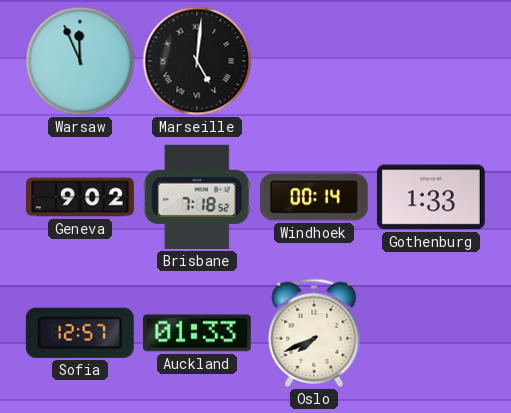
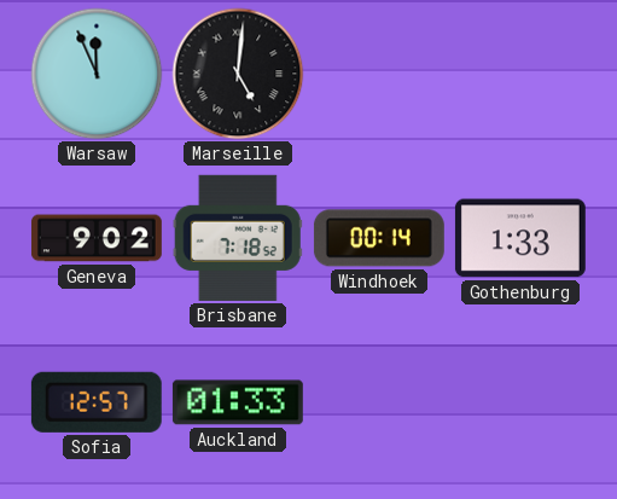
Oslo: 7:41 -> none (314, 333)
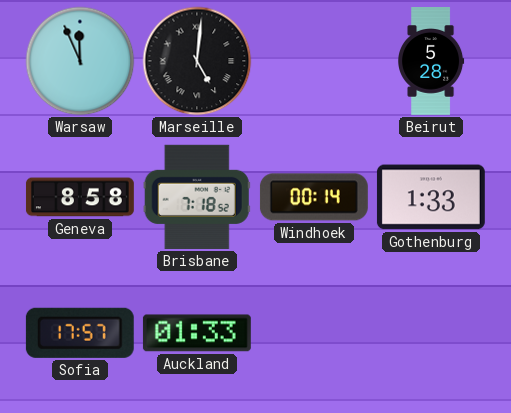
Beirut: none -> 5:28 (432, 62)
Geneva: 9:02 -> 8:58 (80, 197)
Sofia: 12:57 -> 17:57 (80, 333)
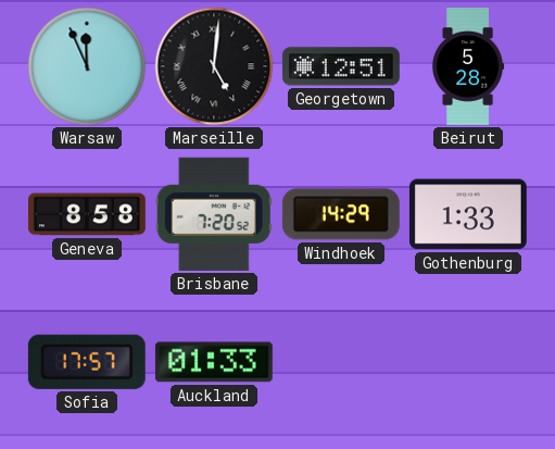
Georgetown: none -> 12:51 (341, 66)
Brisbane: 7:18 -> 7:20 (214, 214)
Windhoek: 00:14 -> 14:29 (341, 214)
